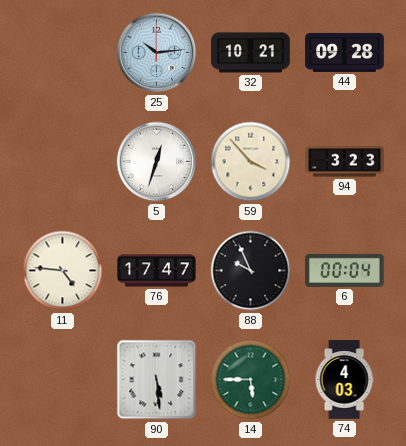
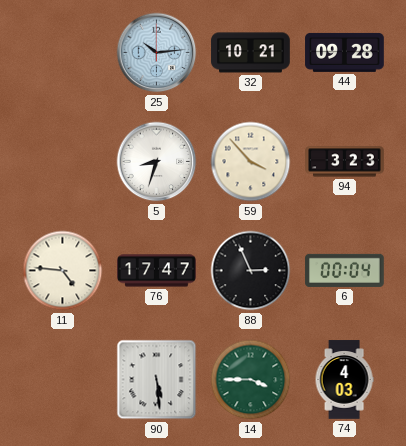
5: 12:33 -> 8:33 (157, 162)
88: 9:56 -> 2:56 (251, 271)
14: 5:45 -> 3:45 (251, 380)
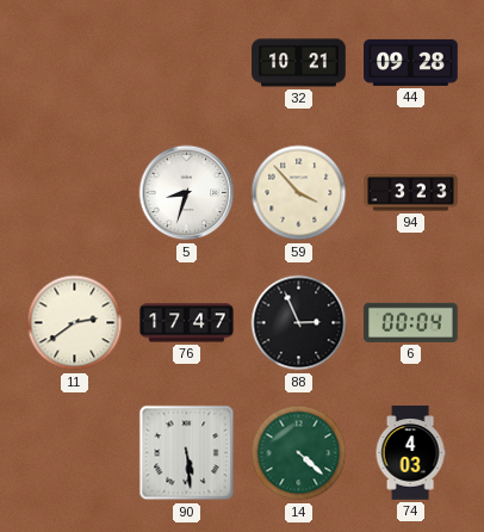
25: 10:14 -> none (157, 53)
11: 4:46 -> 2:39 (75, 323)
14: 3:45 -> 4:22 (299, 453)
